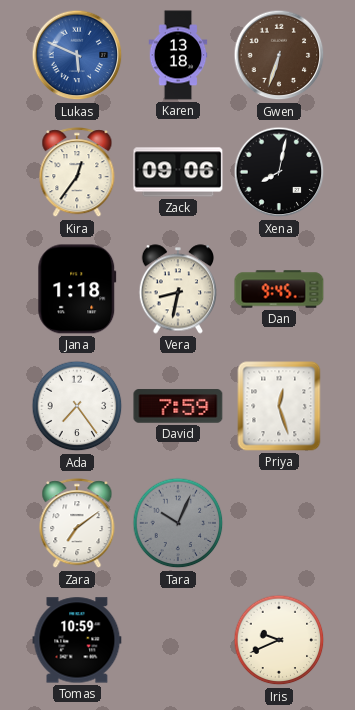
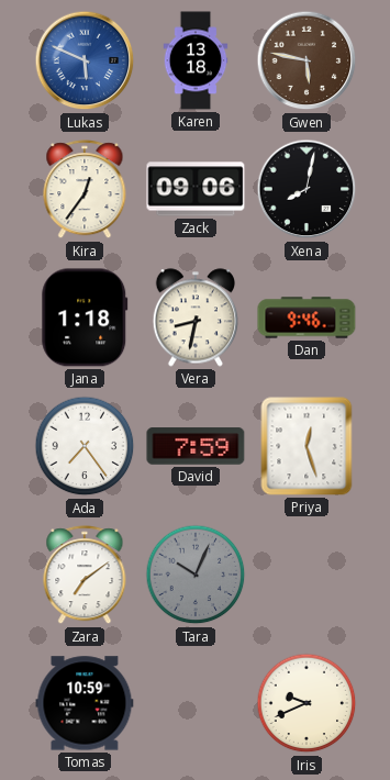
Gwen: 6:33 -> 5:47 (307, 60)
Dan: 9:45 -> 9:46 (307, 317)
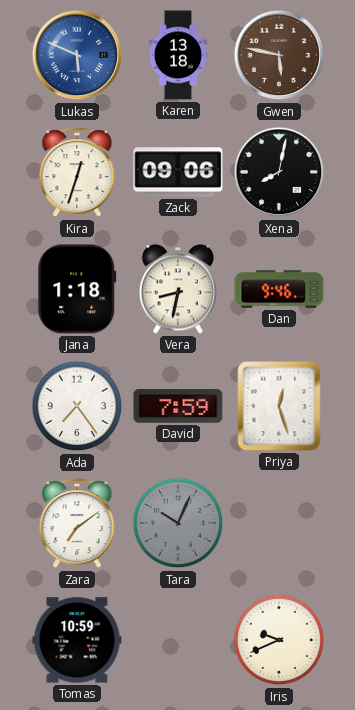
Kira: 12:36 -> 12:33 (77, 173)
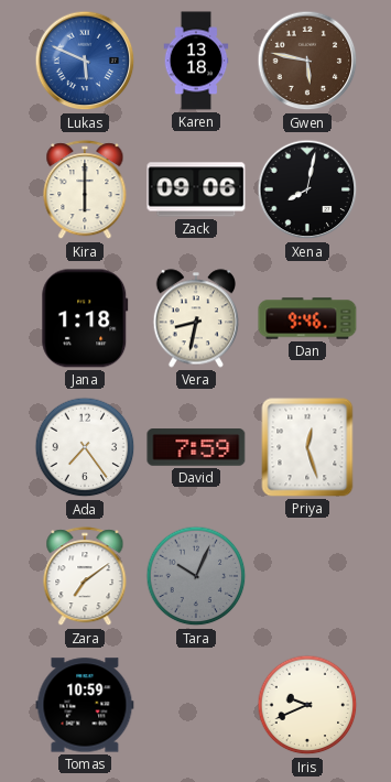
Kira: 12:33 -> 6:00 (85, 191)
